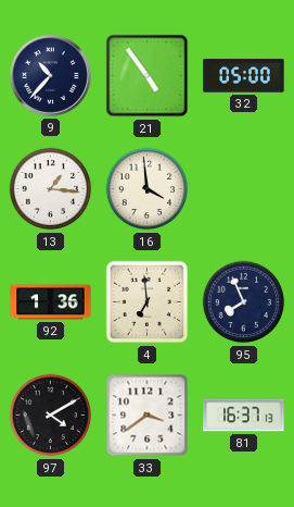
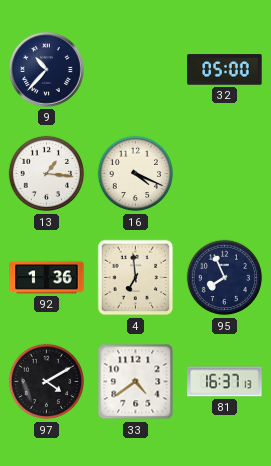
21: 4:54 -> none (148, 76)
16: 3:59 -> 4:19 (136, 174)
33: 3:39 -> 4:39 (136, 382)
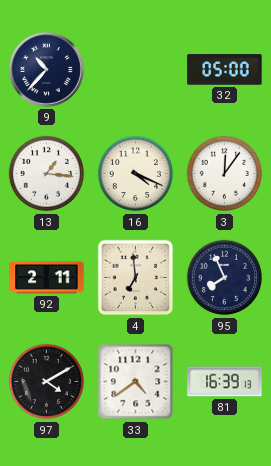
3: none -> 12:06 (225, 174)
92: 1:36 -> 2:11 (47, 278)
81: 16:37 -> 16:39 (225, 382)
